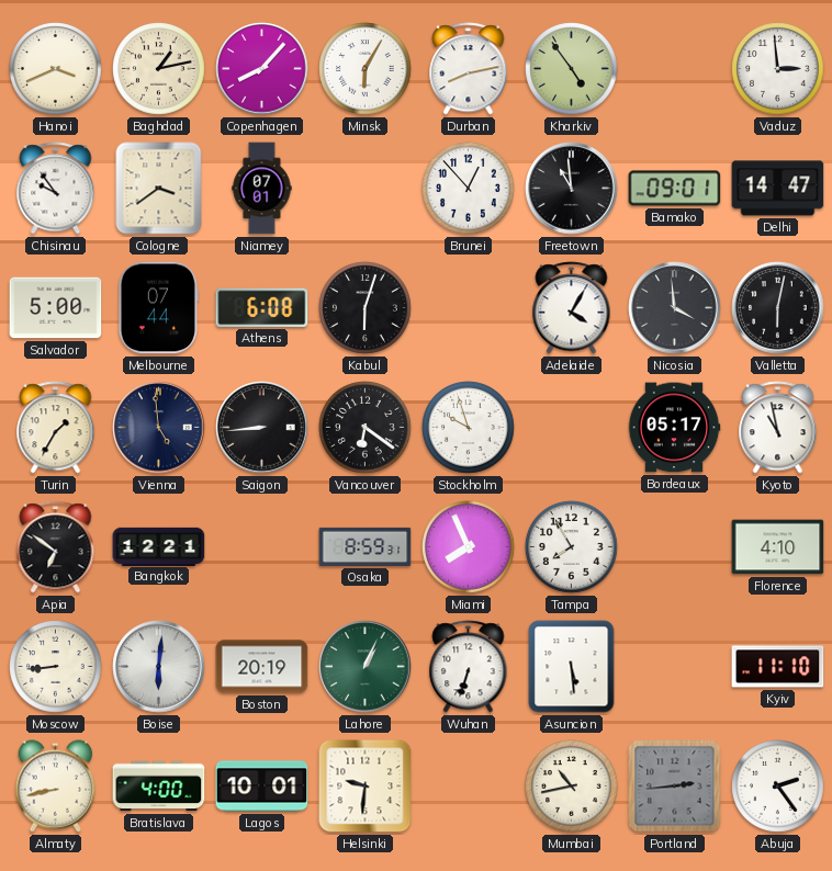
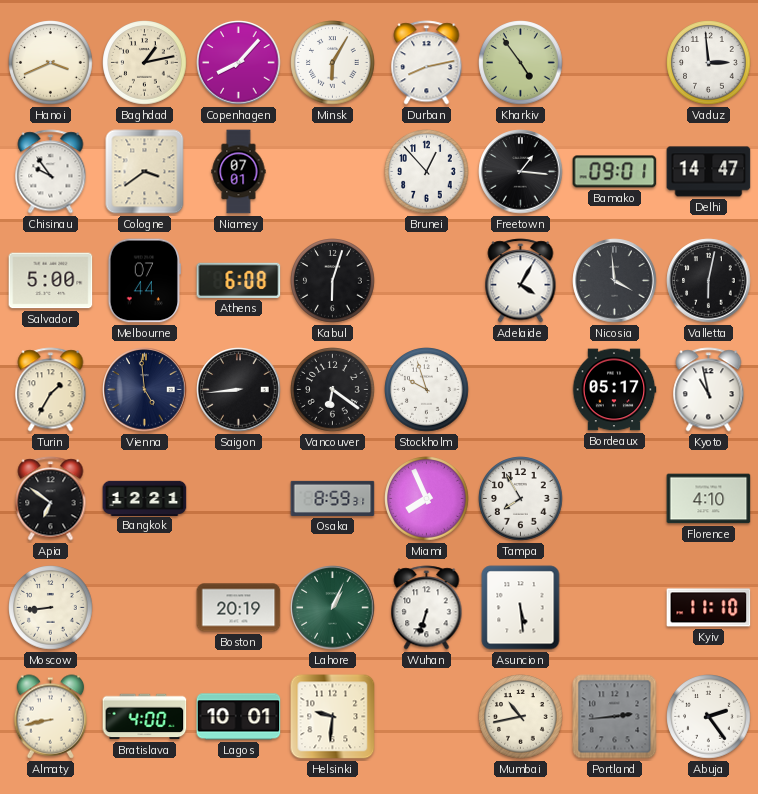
Freetown: 10:59 -> 1:16 (521, 172)
Boise: 6:01 -> none (159, 667)
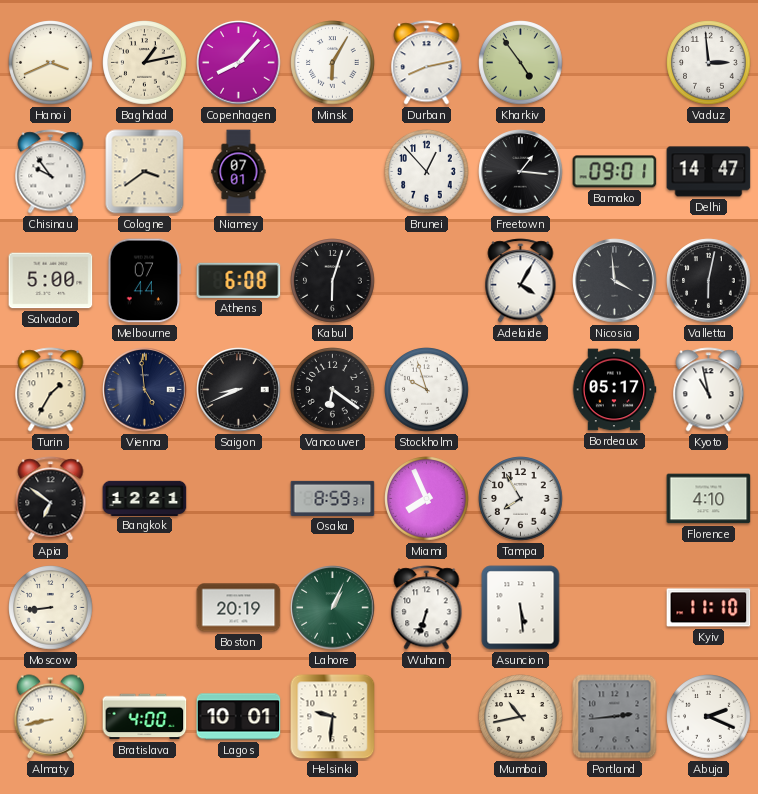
Saigon: 8:44 -> 8:41 (239, 390)
Abuja: 2:24 -> 2:19 (709, 717)
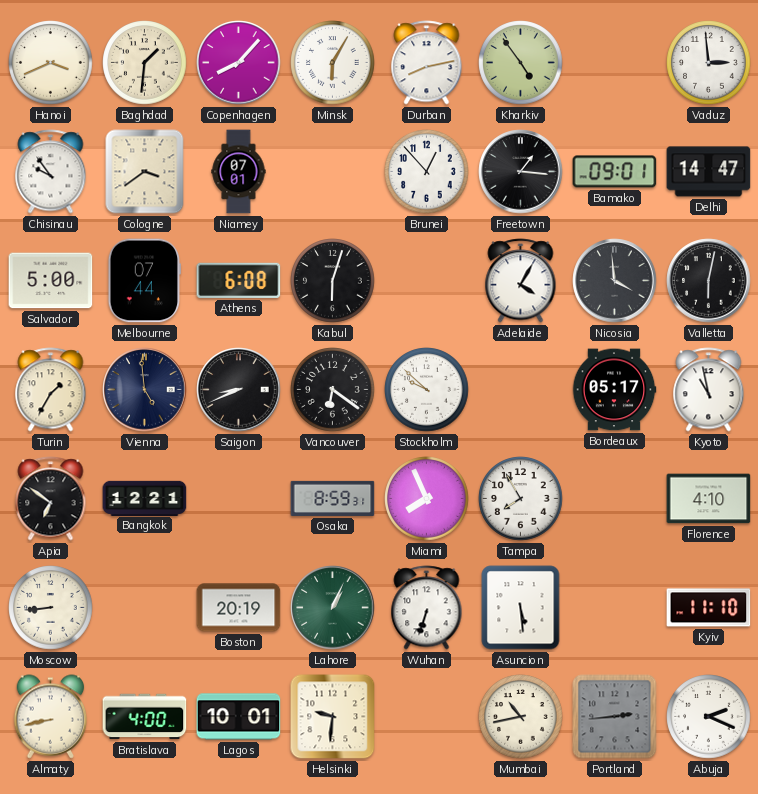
Baghdad: 1:13 -> 1:31 (145, 63)
Stockholm: 9:57 -> 9:52 (427, 390)
